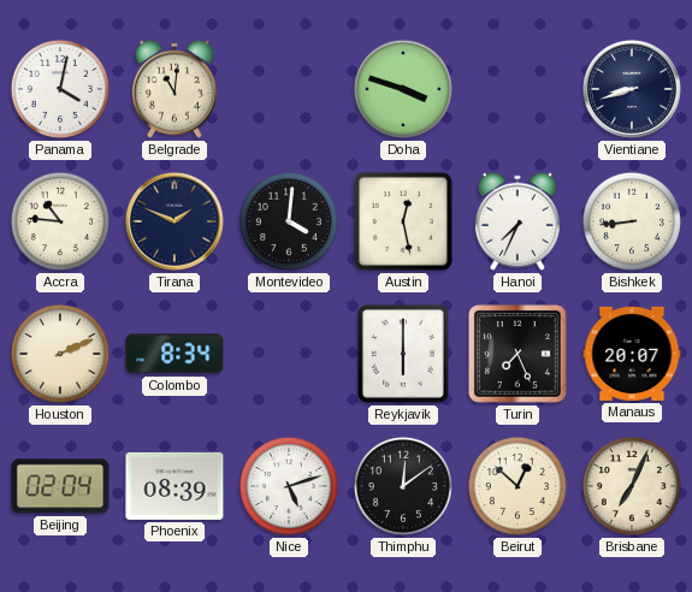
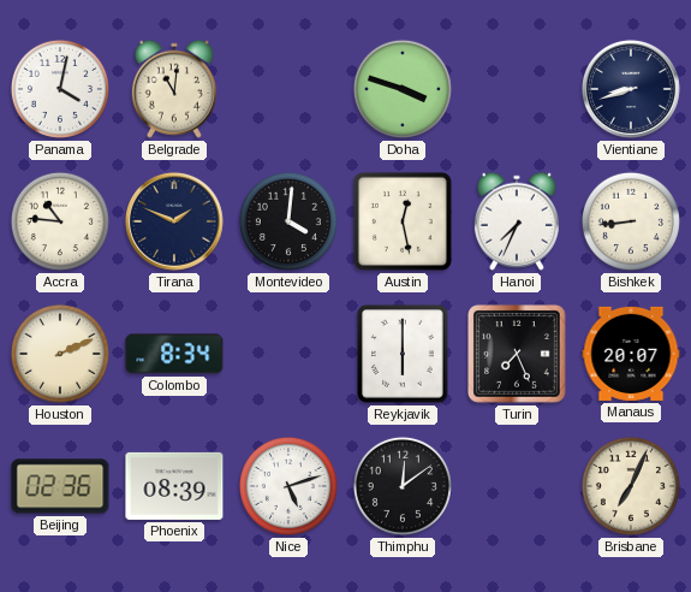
Beijing: 02:04 -> 02:36 (60, 486)
Beirut: 12:52 -> none (517, 486)
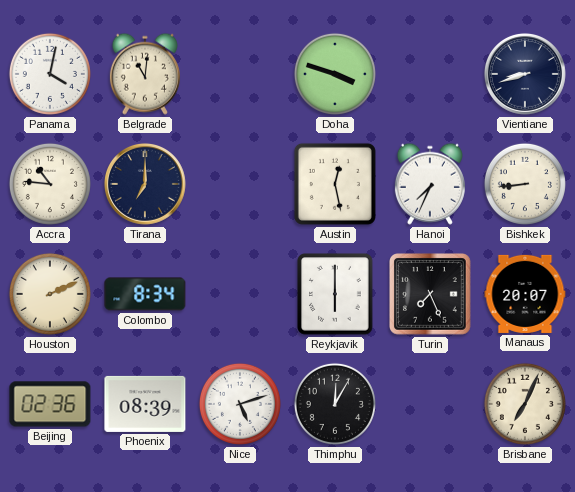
Tirana: 1:49 -> 7:00 (145, 184)
Montevideo: 4:01 -> none (288, 221)
Thimphu: 12:09 -> 12:05 (335, 404)
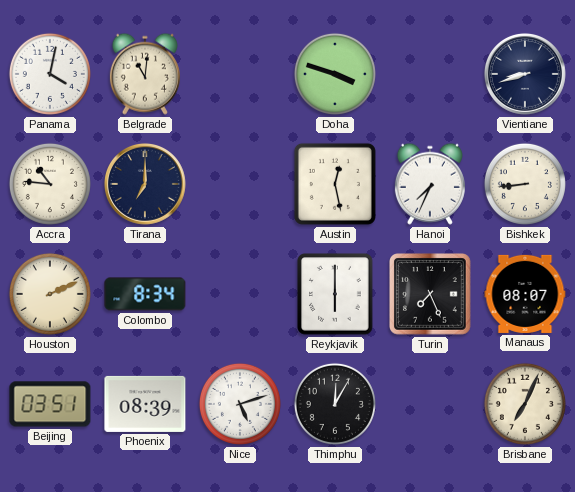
Manaus: 20:07 -> 08:07 (525, 294)
Beijing: 02:36 -> 03:51 (50, 404)
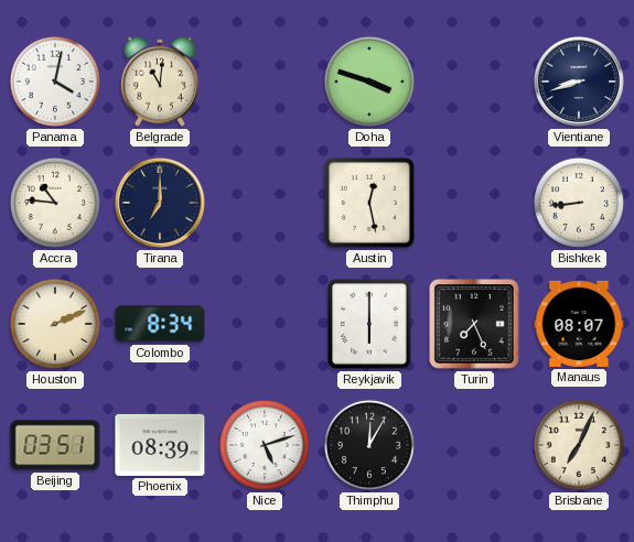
Hanoi: 7:34 -> none (430, 184)
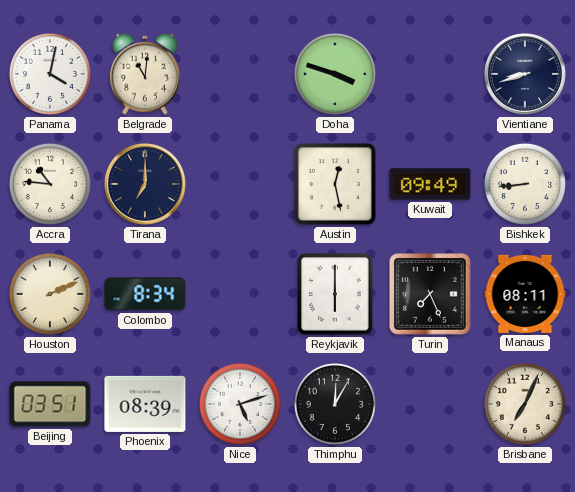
Kuwait: none -> 09:49 (430, 184)
Manaus: 08:07 -> 08:11 (525, 294)
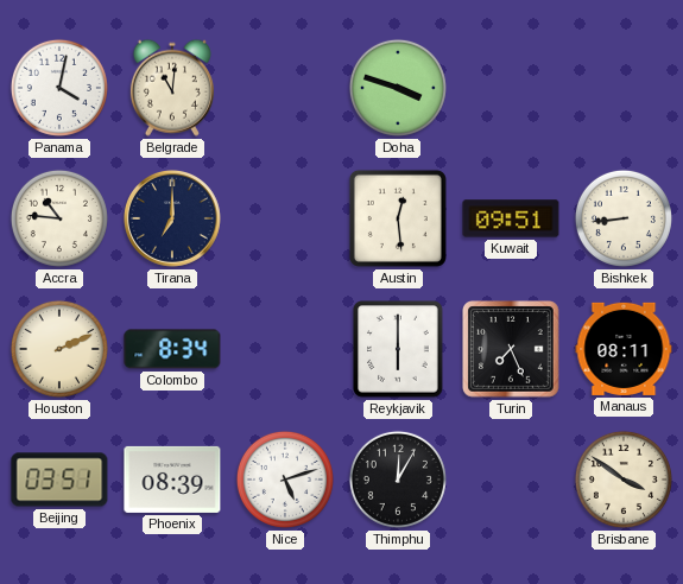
Vientiane: 8:42 -> none (525, 74)
Austin: 12:28 -> 12:29 (398, 218)
Kuwait: 09:49 -> 09:51 (511, 218)
Brisbane: 7:04 -> 3:51 (624, 480)
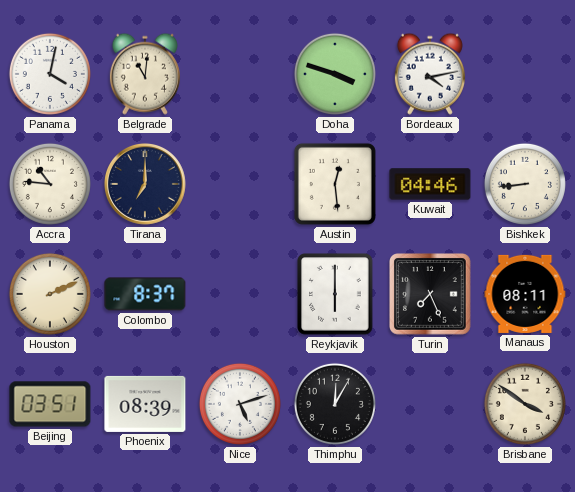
Bordeaux: none -> 4:13 (430, 74)
Kuwait: 09:51 -> 04:46 (430, 184)
Colombo: 8:34 -> 8:37 (145, 294)
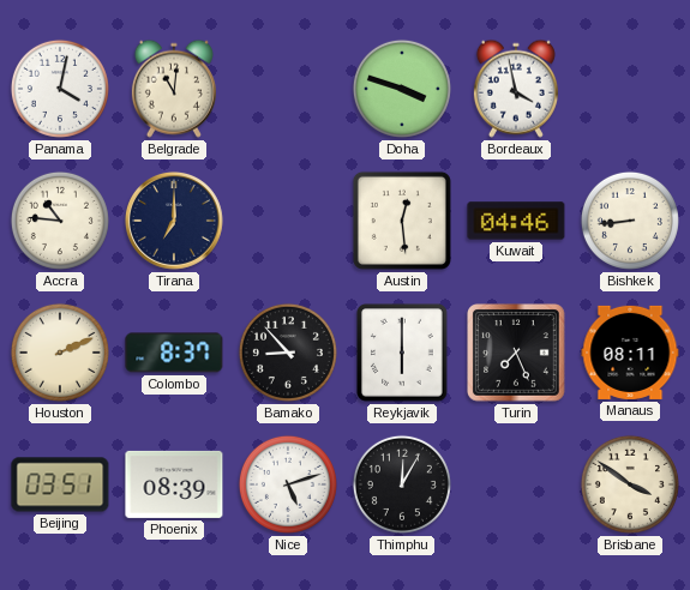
Bordeaux: 4:13 -> 3:58 (516, 89)
Bamako: none -> 8:53 (288, 353)
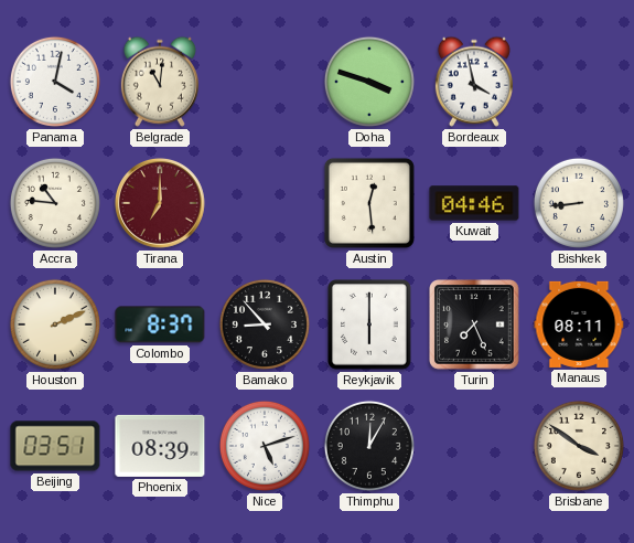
Tirana dial: navy -> burgundy (160, 203)
